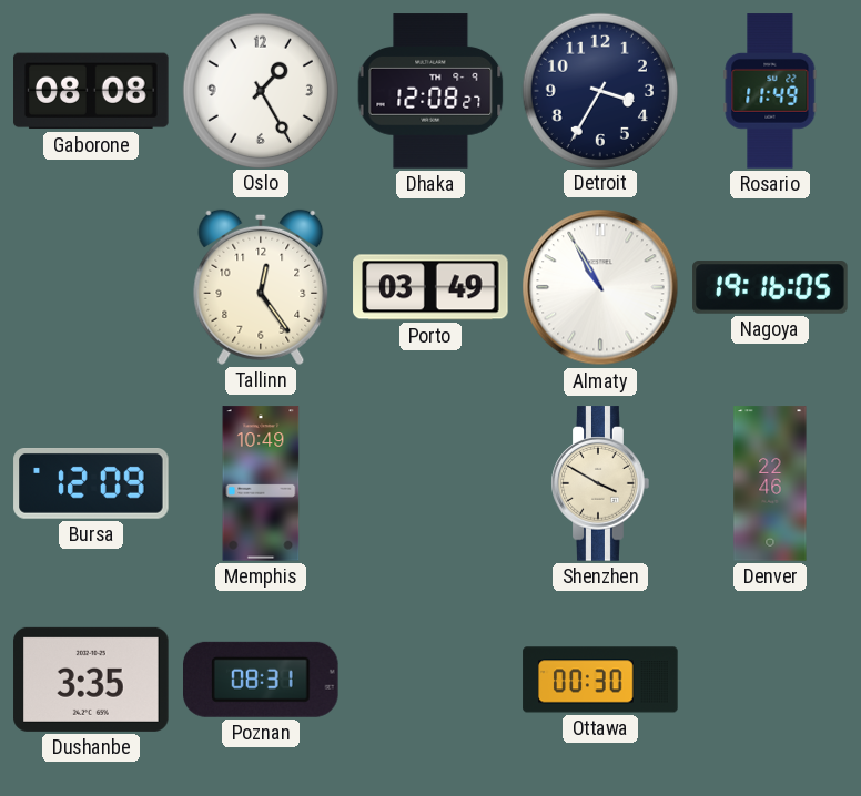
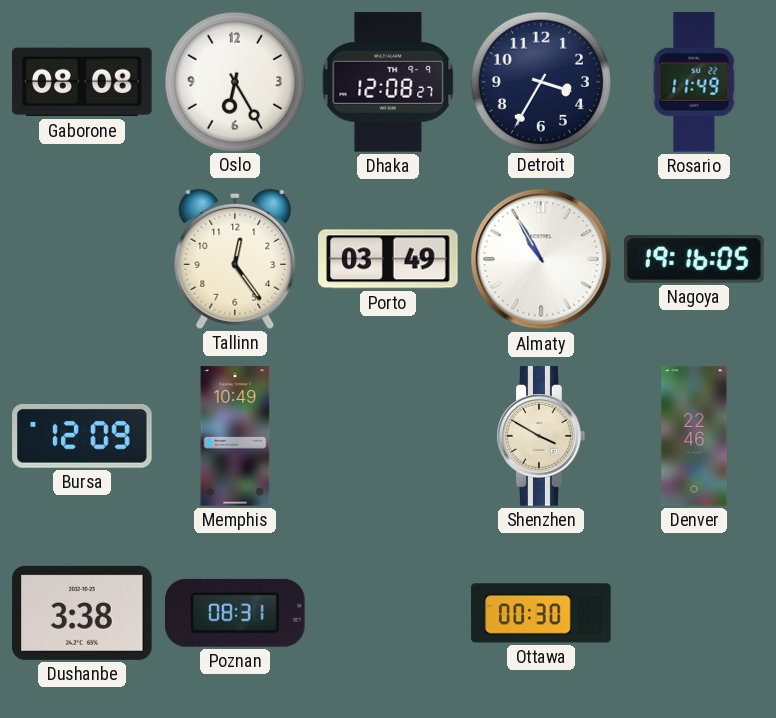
Oslo: 1:25 -> 6:25 (234, 81)
Dushanbe: 3:35 -> 3:38 (82, 613)
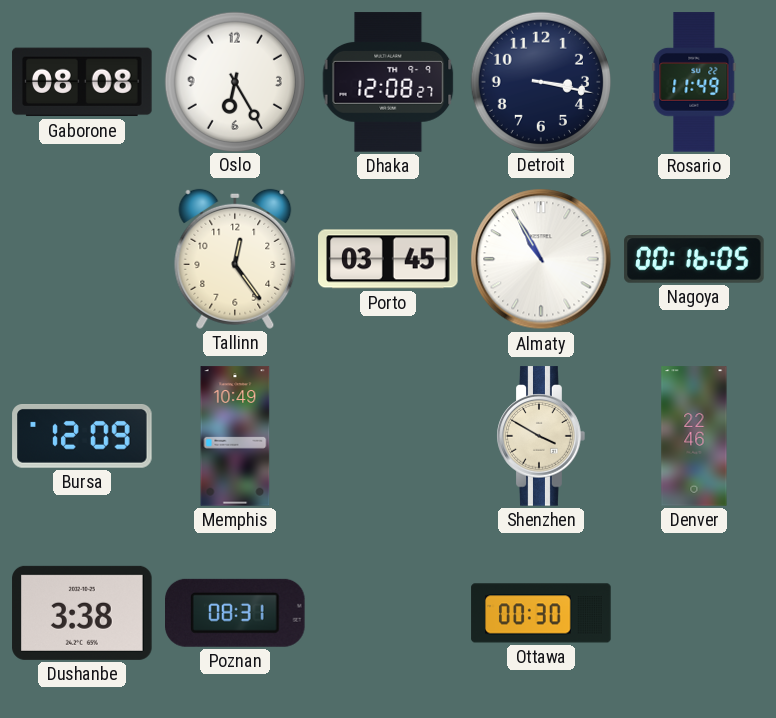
Detroit: 3:35 -> 3:17 (540, 81)
Porto: 03:49 -> 03:45 (388, 259)
Nagoya: 19:16 -> 00:16 (694, 259)
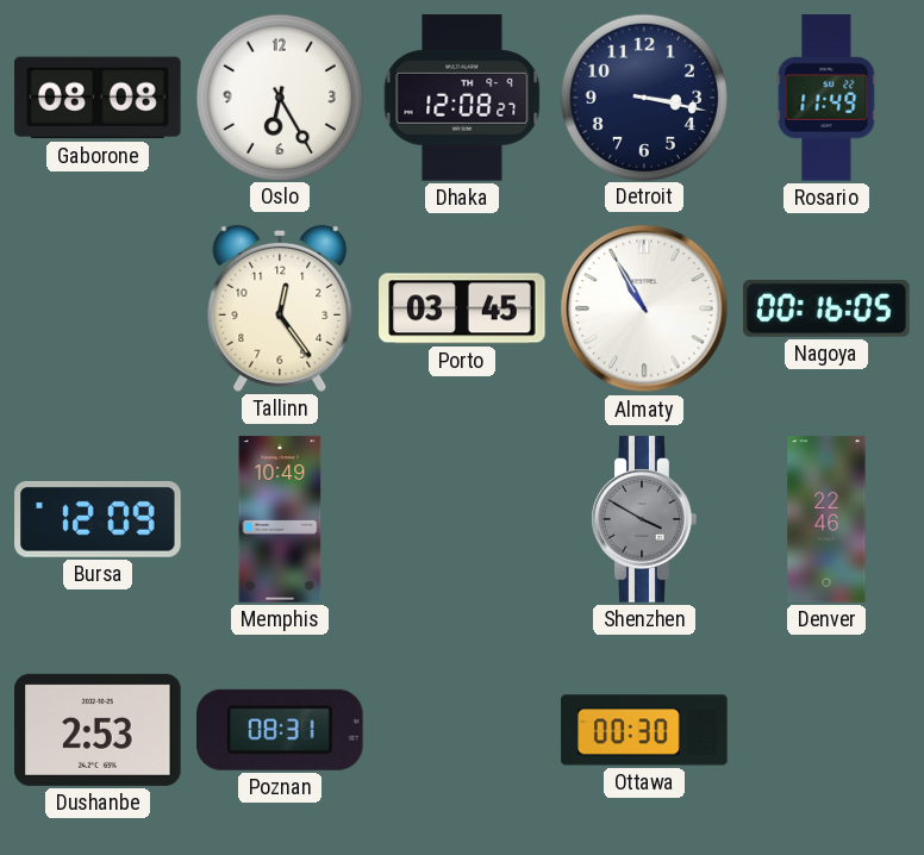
Shenzhen dial: cream -> grey (644, 519)
Dushanbe: 3:38 -> 2:53 (98, 730)
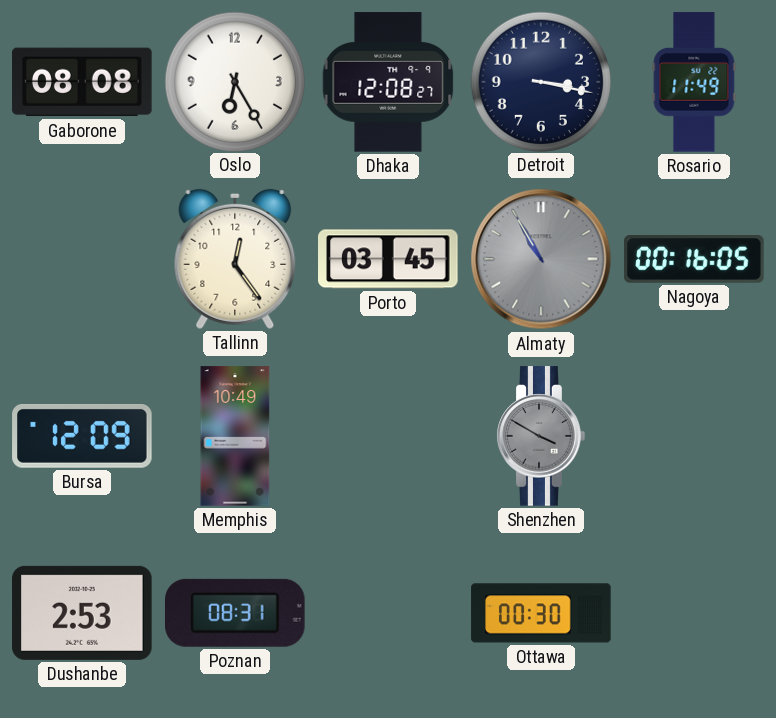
Almaty dial: white -> grey (541, 259)
Denver: 22:46 -> none (826, 519)
